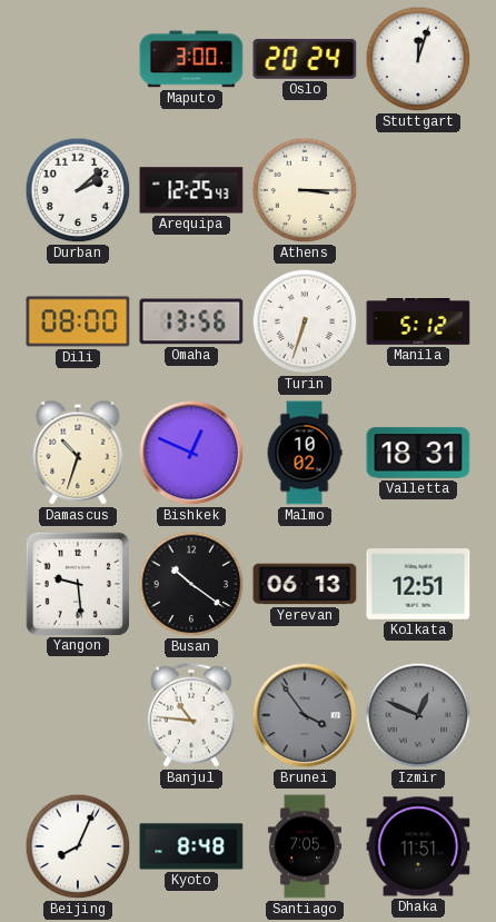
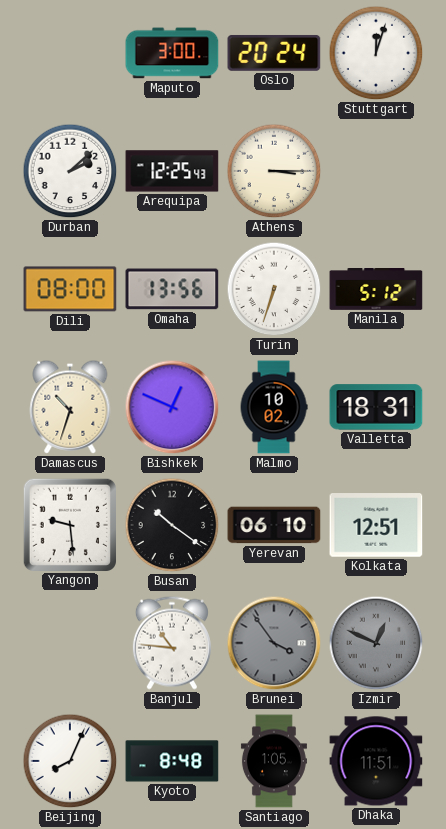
Yerevan: 06:13 -> 06:10 (274, 525)
Santiago: 7:05 -> 1:05 (274, 761)
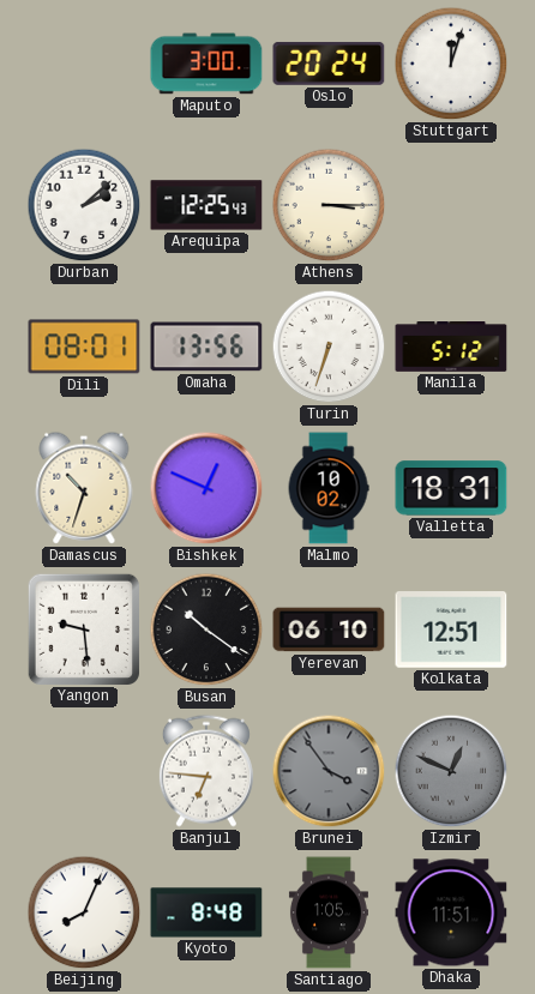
Dili: 08:00 -> 08:01 (84, 347)
Banjul: 10:46 -> 6:46 (206, 771)
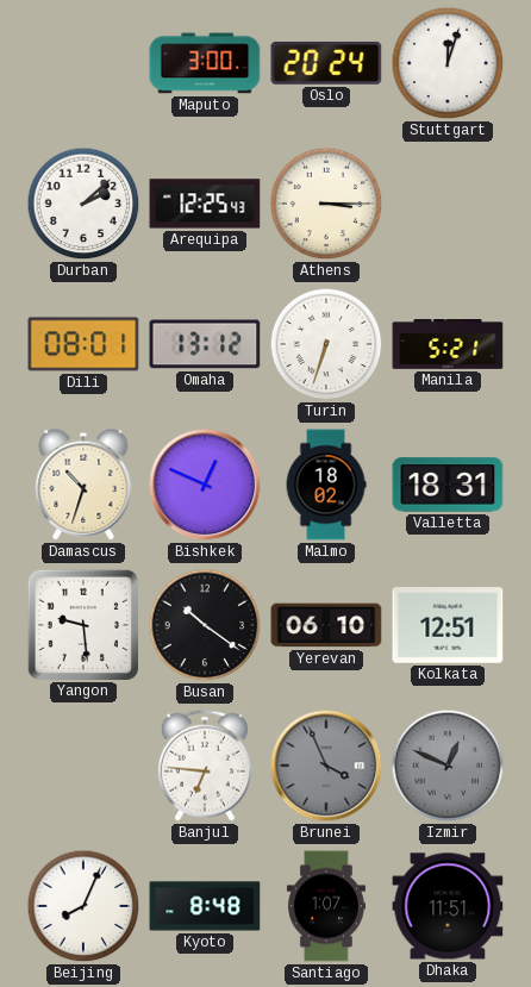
Omaha: 13:56 -> 13:12 (205, 344)
Manila: 5:12 -> 5:21 (448, 345)
Malmo: 10:02 -> 18:02 (326, 485)
Brunei: 3:54 -> 3:56 (326, 766)
Santiago: 1:05 -> 1:07 (326, 906)
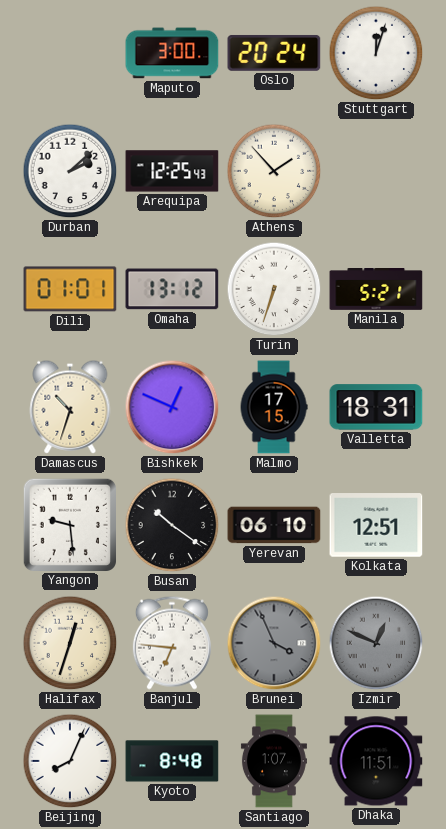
Athens: 3:15 -> 1:53 (274, 171)
Dili: 08:01 -> 01:01 (70, 289)
Malmo: 18:02 -> 17:15 (274, 407)
Halifax: none -> 12:33 (70, 643)
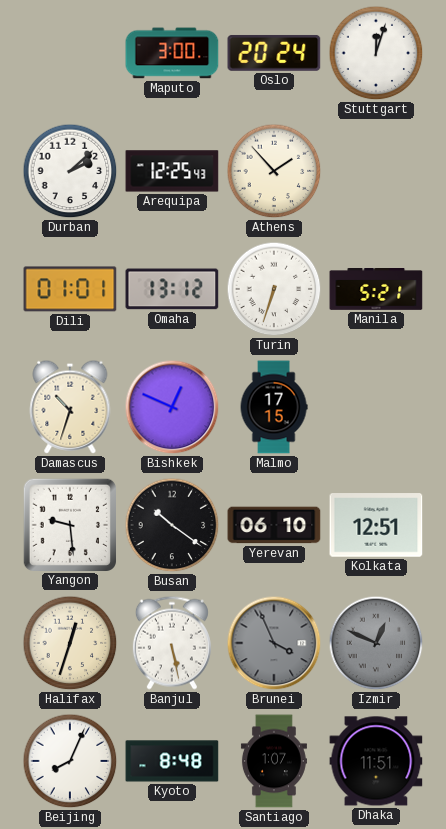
Valletta: 18:31 -> none (376, 407)
Banjul: 6:46 -> 5:28 (172, 643)
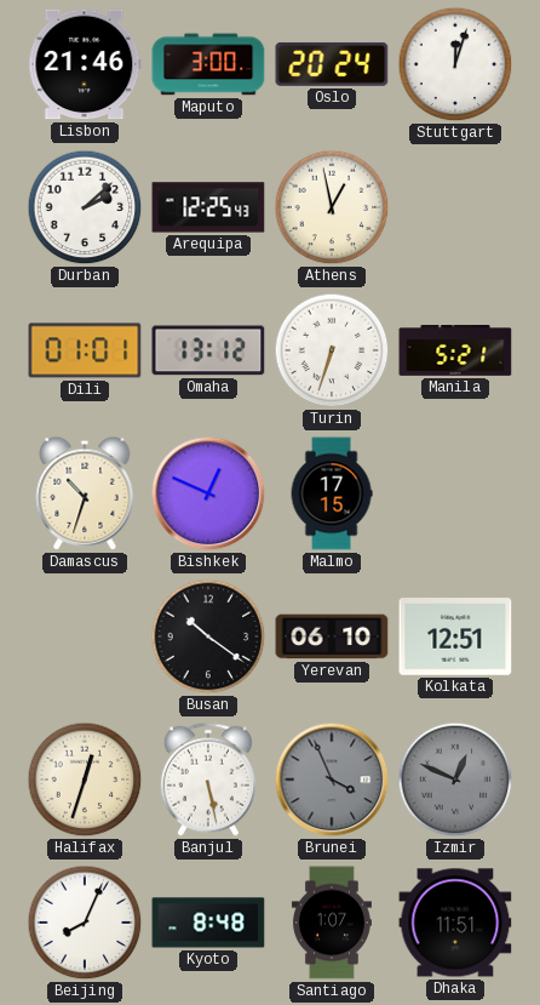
Lisbon: none -> 21:46 (85, 64)
Athens: 1:53 -> 12:58 (332, 207)
Yangon: 9:29 -> none (69, 524)
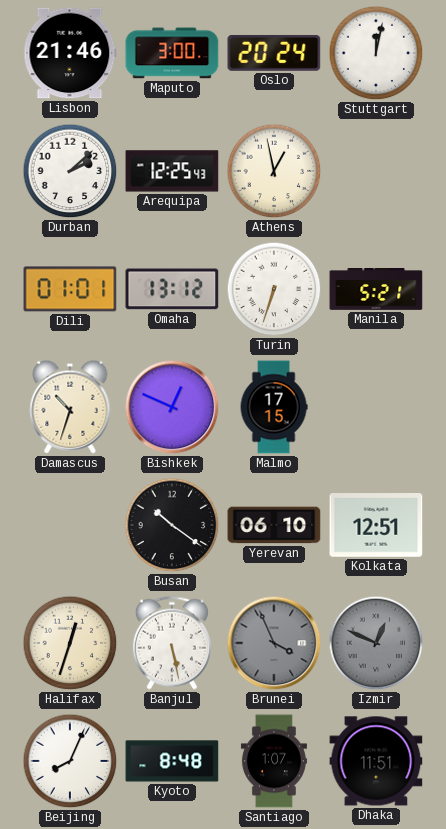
Stuttgart: 12:03 -> 12:02 (376, 53)
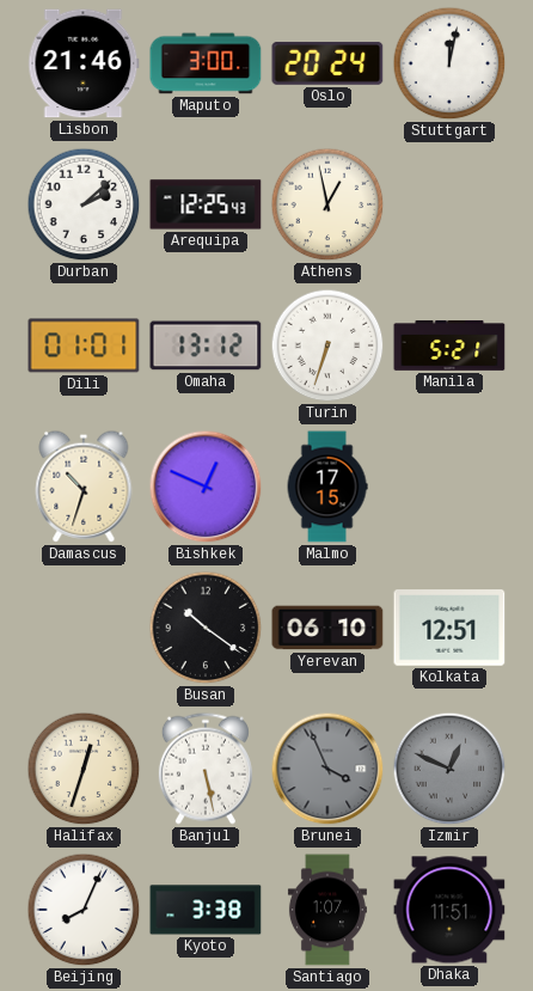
Kyoto: 8:48 -> 3:38 (206, 910)
